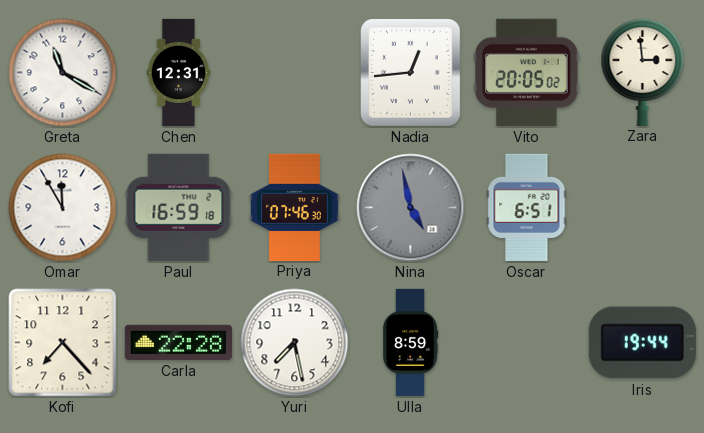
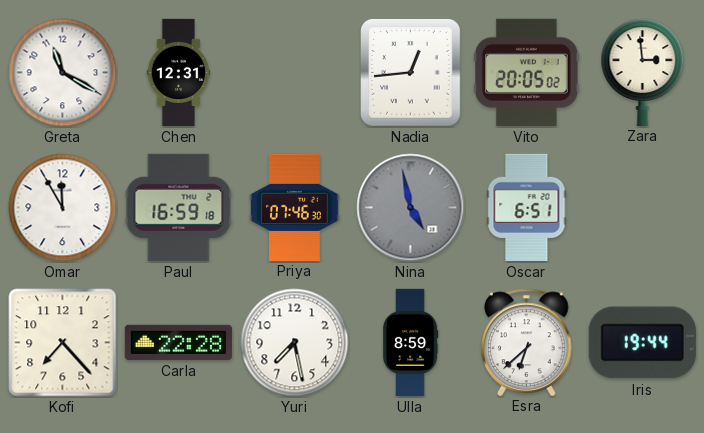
Esra: none -> 6:38 (527, 342)
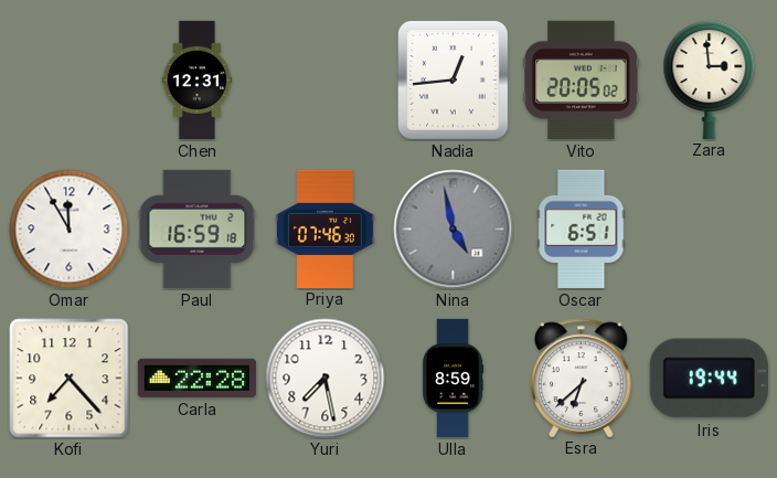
Greta: 11:20 -> none (63, 73)
